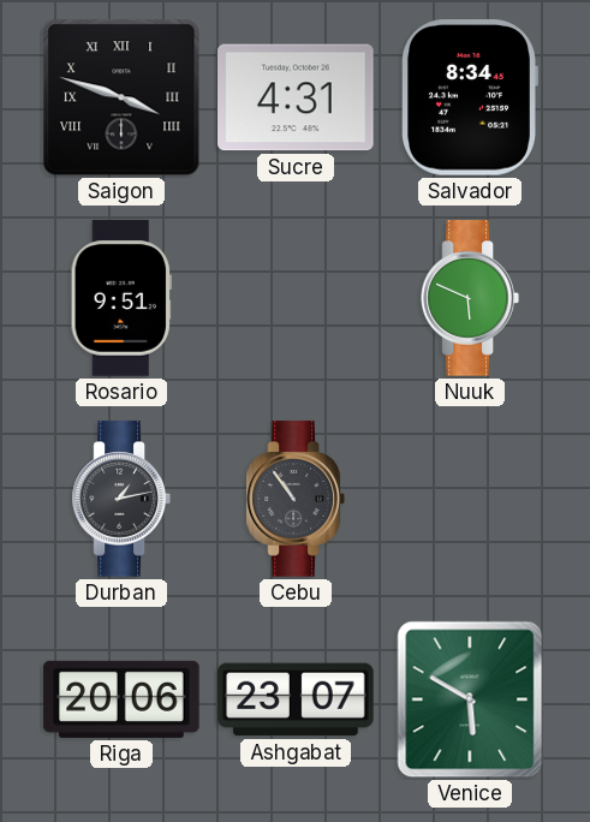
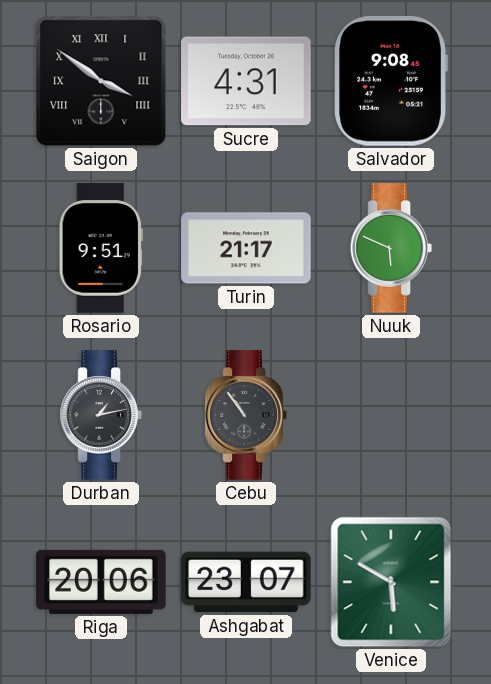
Saigon: 3:48 -> 3:51 (101, 81)
Salvador: 8:34 -> 9:08 (391, 81)
Turin: none -> 21:17 (246, 248)
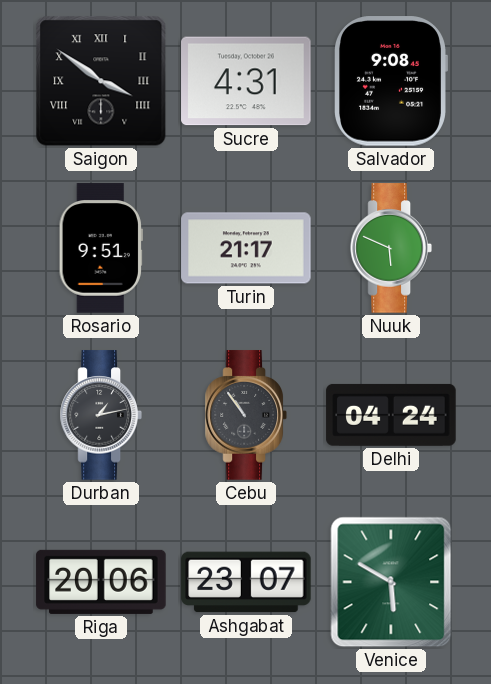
Delhi: none -> 04:24 (391, 415)
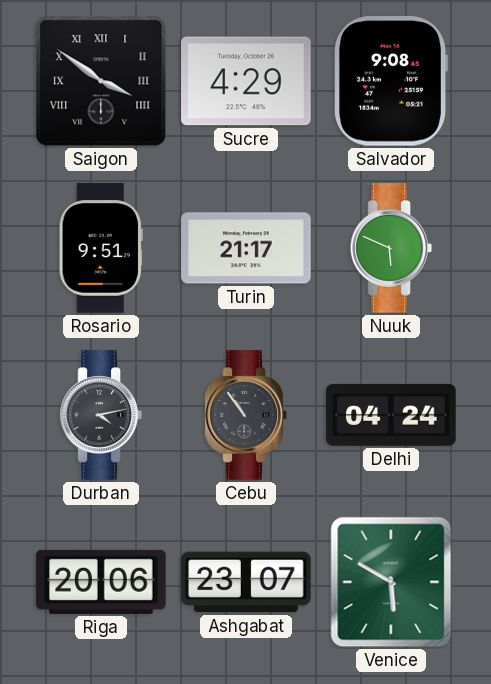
Sucre: 4:31 -> 4:29 (246, 81)
Durban: 1:13 -> 4:13 (101, 415)
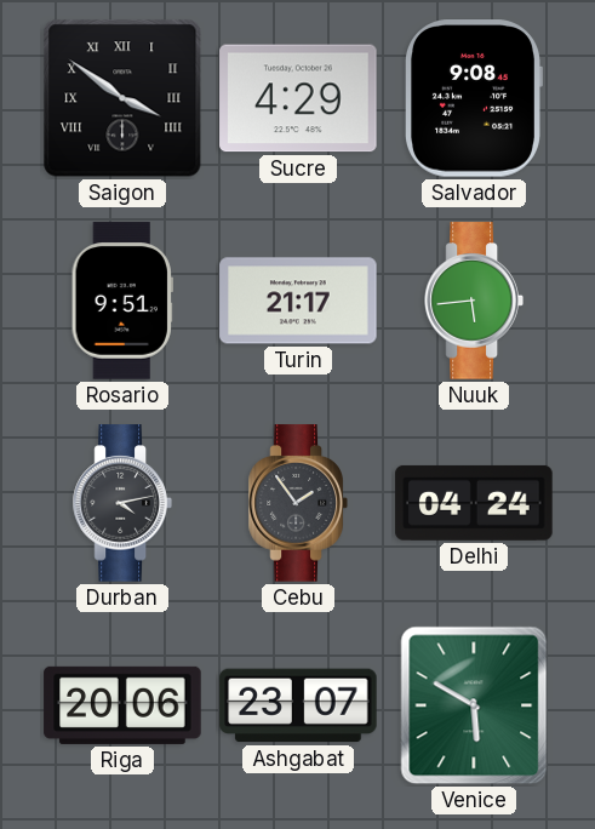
Nuuk: 5:49 -> 5:44 (474, 301)
Cebu: 10:54 -> 1:54 (298, 503)
